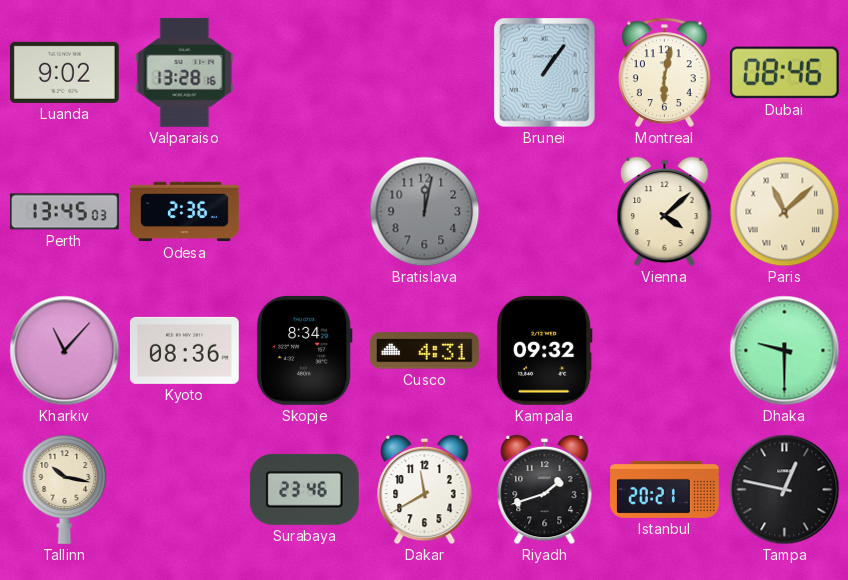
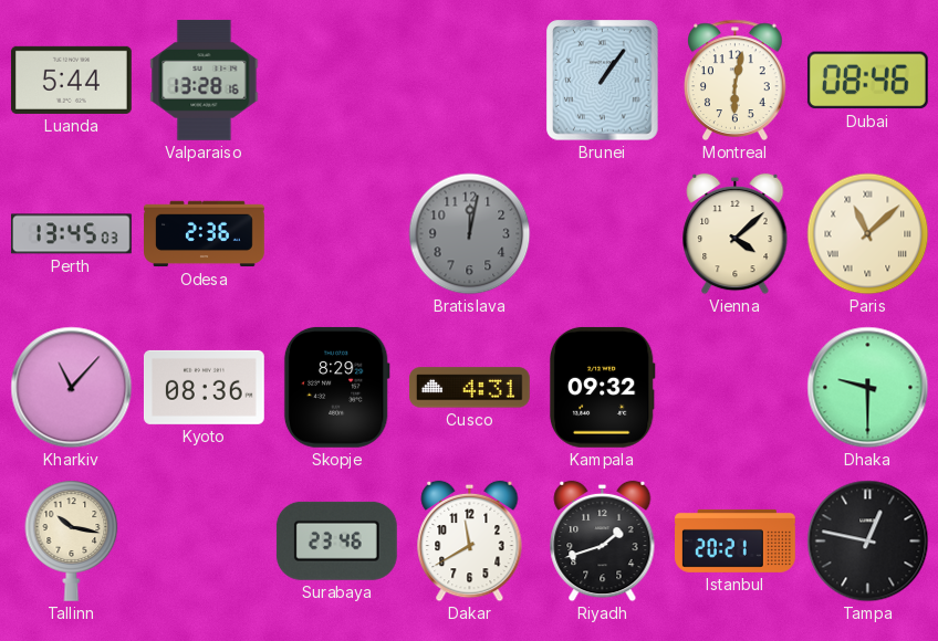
Luanda: 9:02 -> 5:44 (71, 80)
Skopje: 8:34 -> 8:29 (336, 387)
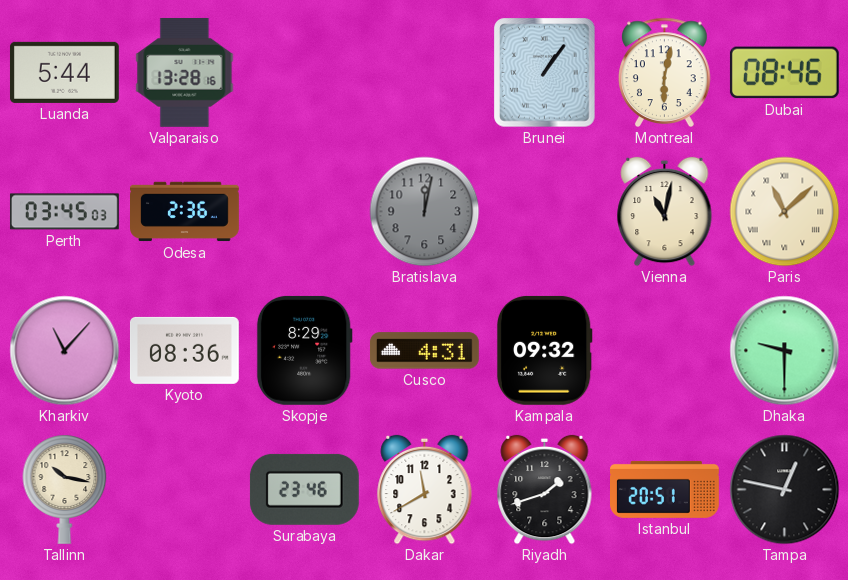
Perth: 13:45 -> 03:45 (64, 212)
Vienna: 4:08 -> 11:02 (665, 212)
Istanbul: 20:21 -> 20:51 (665, 489)
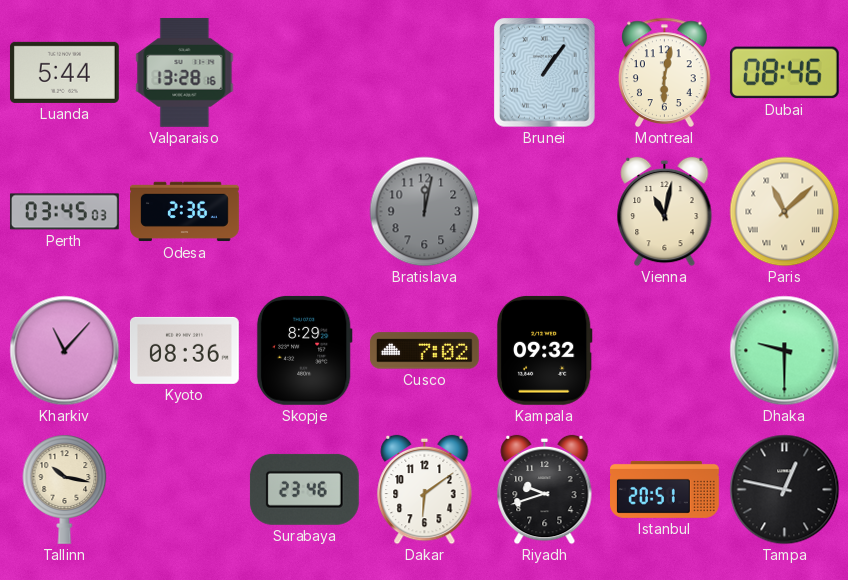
Cusco: 4:31 -> 7:02 (424, 351)
Dakar: 11:40 -> 6:09 (425, 490)
Riyadh: 1:42 -> 9:42 (545, 490)
